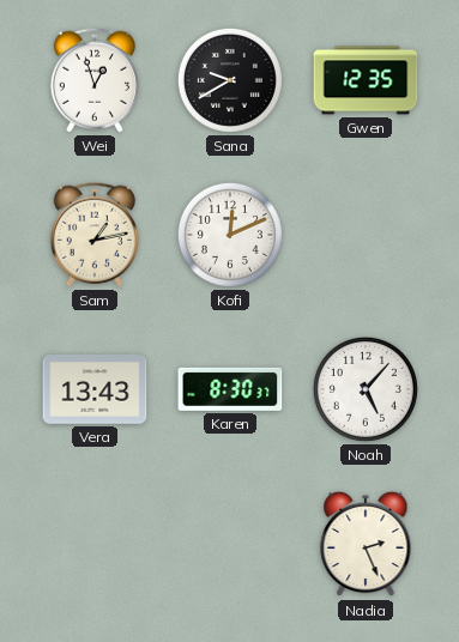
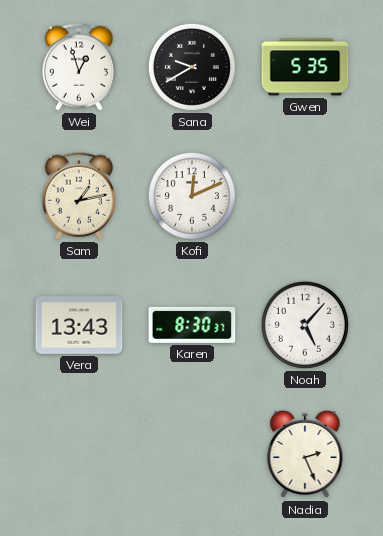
Gwen: 12:35 -> 5:35 (305, 67)
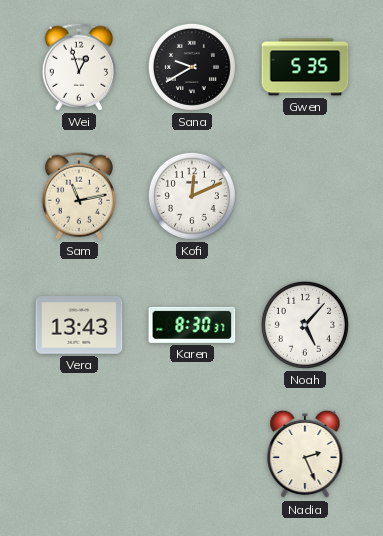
Sam: 1:13 -> 11:13 (78, 196)
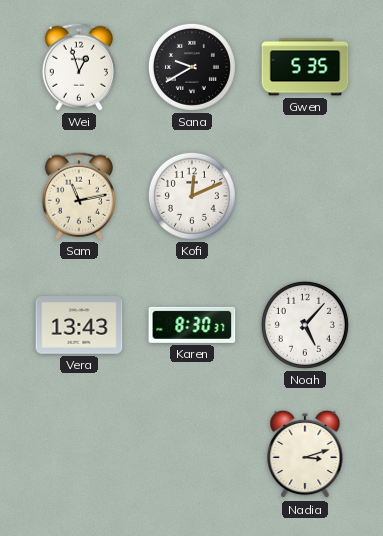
Nadia: 2:26 -> 3:12 (305, 454)
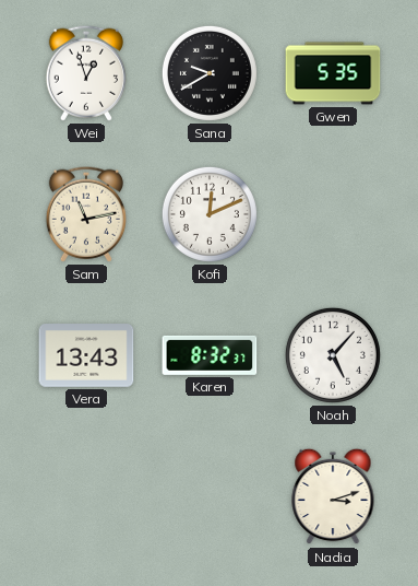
Karen: 8:30 -> 8:32 (210, 355)
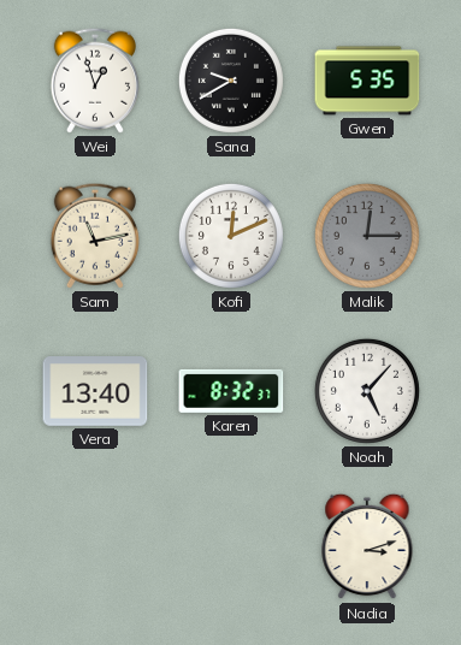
Malik: none -> 12:15 (367, 236)
Vera: 13:43 -> 13:40 (95, 391)
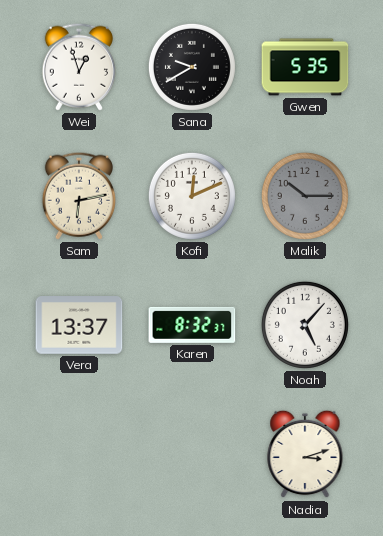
Sam: 11:13 -> 6:13 (78, 196)
Malik: 12:15 -> 10:15 (305, 196)
Vera: 13:40 -> 13:37 (79, 325)
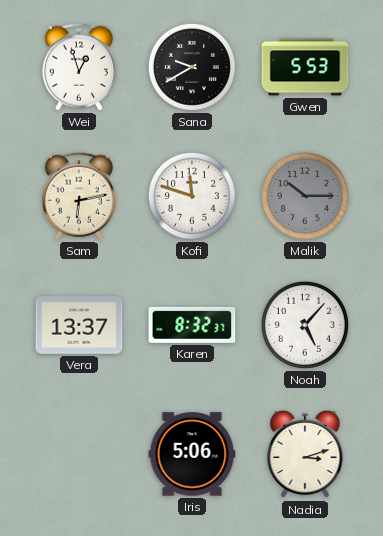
Gwen: 5:35 -> 5:53 (305, 67)
Kofi: 12:11 -> 11:48 (192, 196)
Iris: none -> 5:06 (192, 454)
